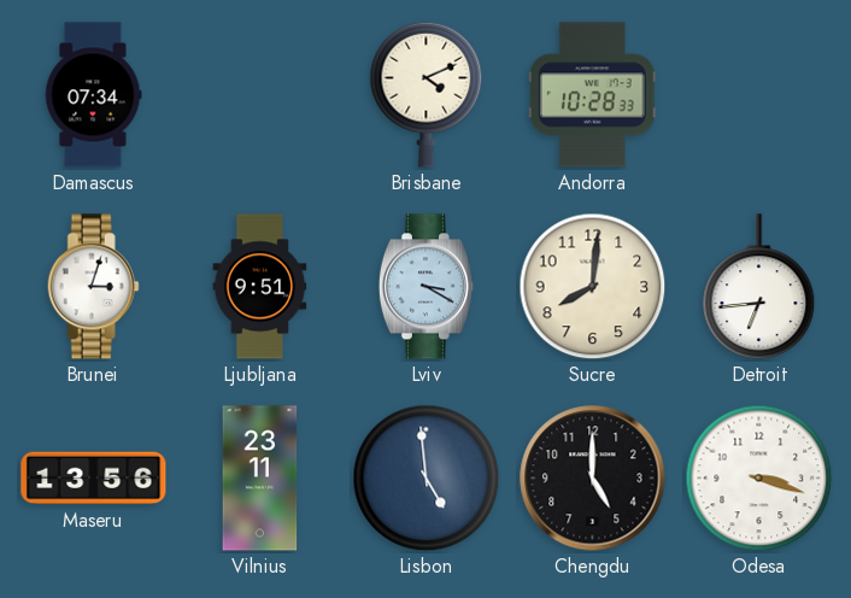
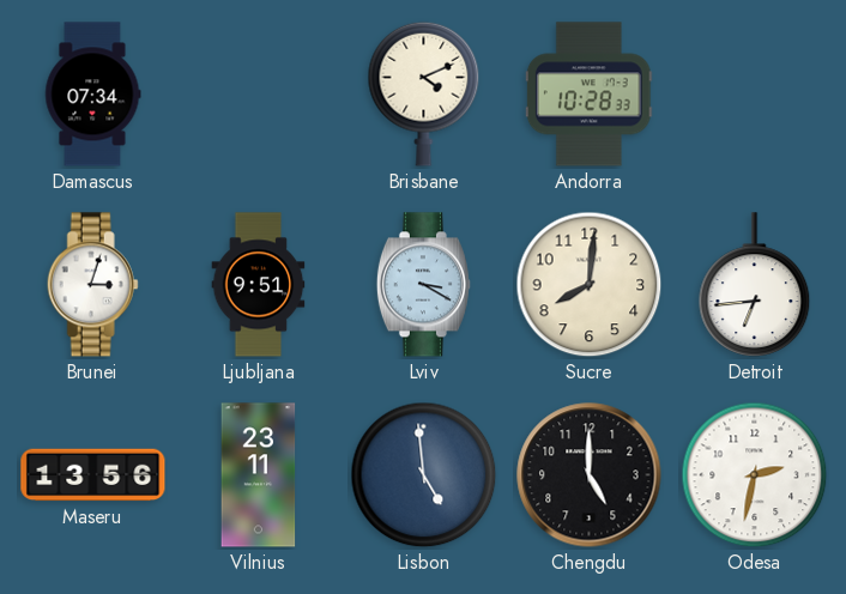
Odesa: 3:18 -> 2:32 (755, 475)
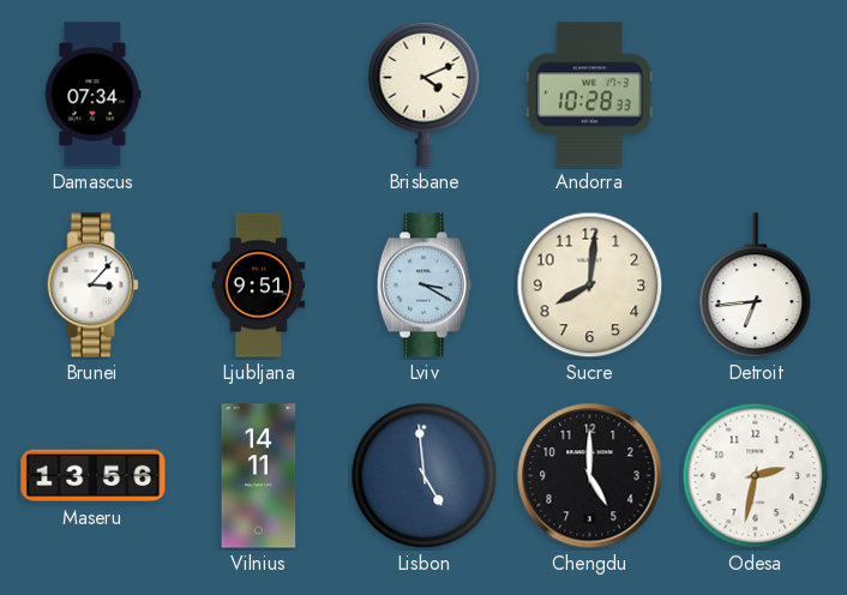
Brunei: 3:03 -> 3:07 (92, 286)
Vilnius: 23:11 -> 14:11 (259, 476)
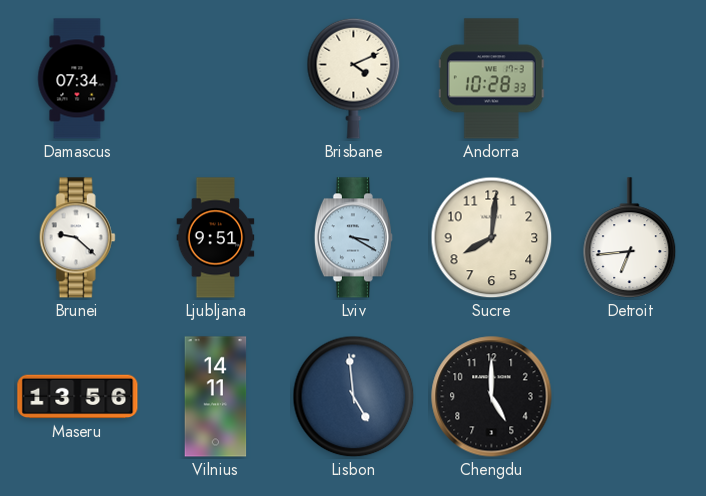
Brunei: 3:07 -> 9:22 (77, 238)
Odesa: 2:32 -> none (756, 476)
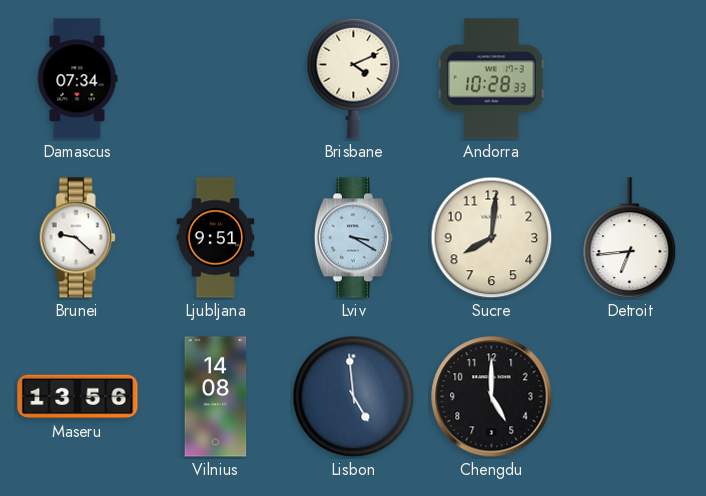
Vilnius: 14:11 -> 14:08 (216, 397)
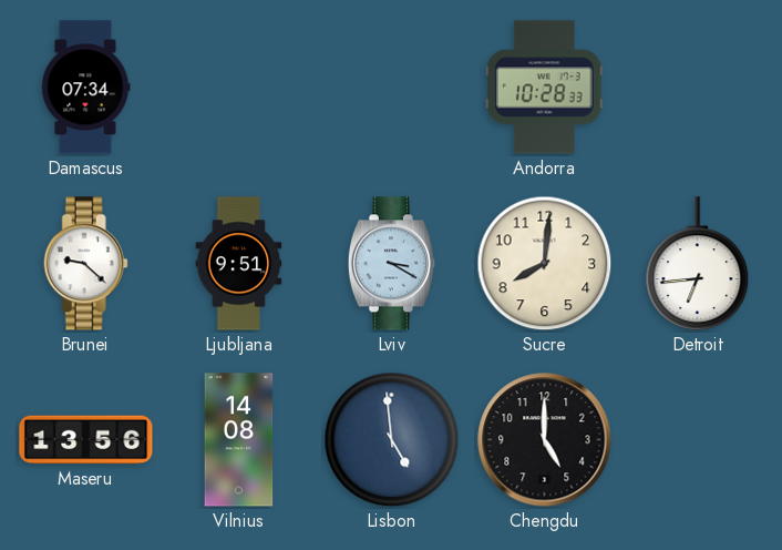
Brisbane: 4:11 -> none (354, 78)
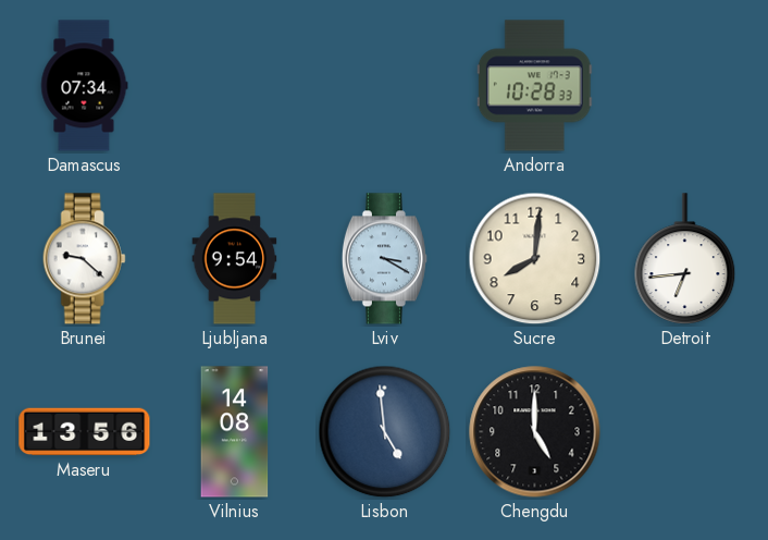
Ljubljana: 9:51 -> 9:54 (235, 259)
